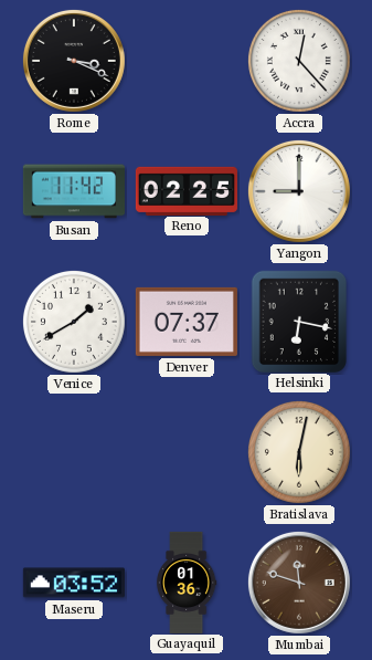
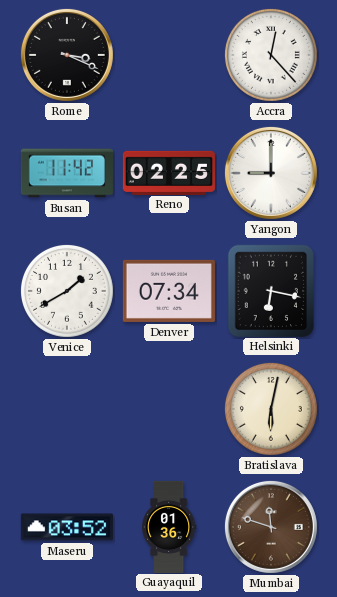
Denver: 07:37 -> 07:34 (169, 291)
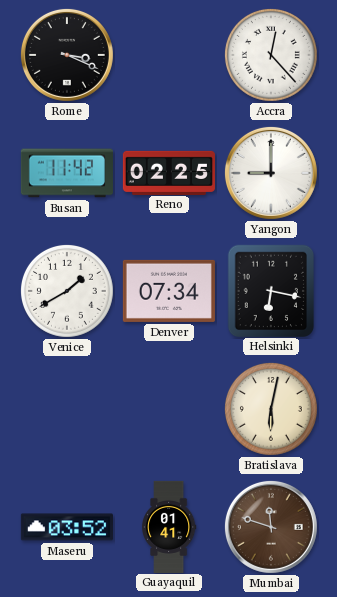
Guayaquil: 01:36 -> 01:41 (169, 526)
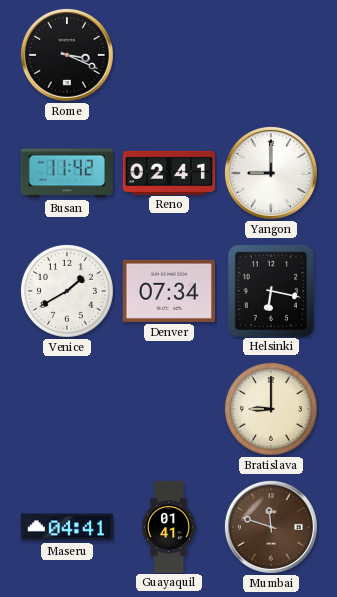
Accra: 12:23 -> none (271, 55)
Reno: 02:25 -> 02:41 (169, 172)
Bratislava: 6:02 -> 9:00 (271, 409)
Maseru: 03:52 -> 04:41 (67, 527)
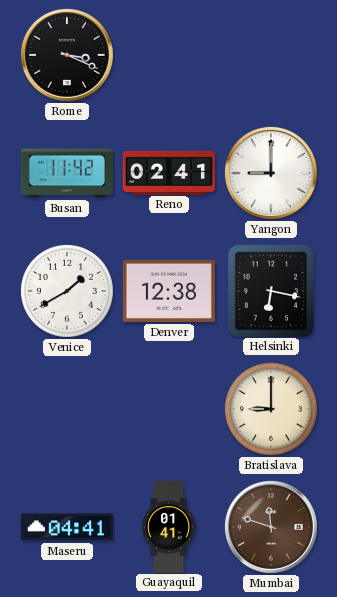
Denver: 07:34 -> 12:38 (169, 291)
